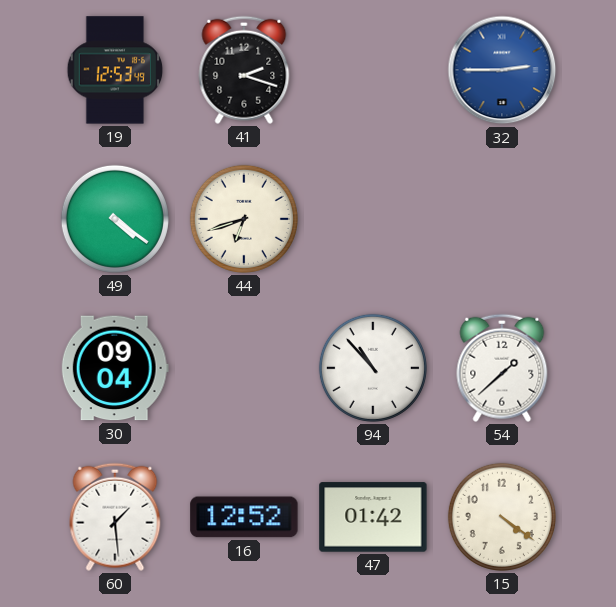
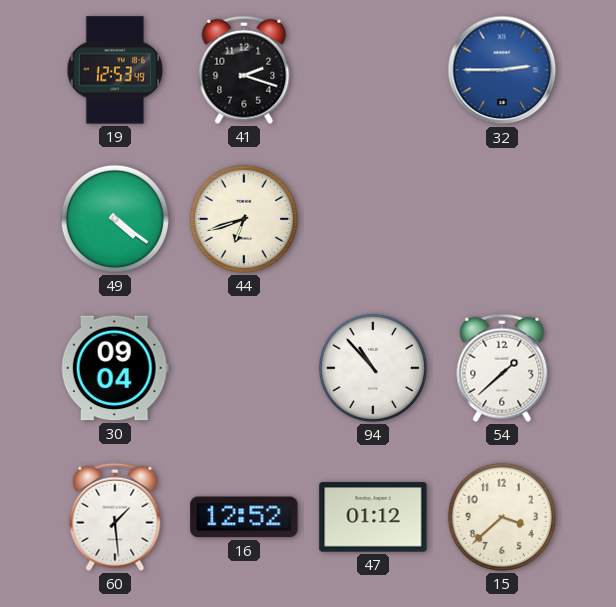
47: 01:42 -> 01:12 (373, 517)
15: 4:21 -> 3:38 (502, 517)
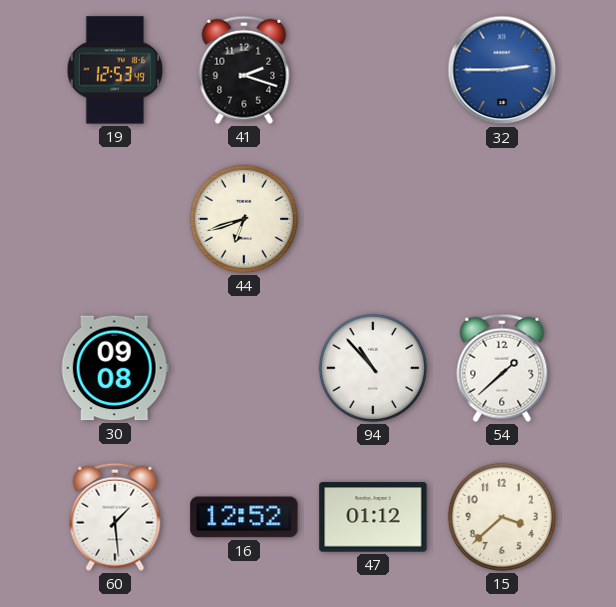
49: 4:21 -> none (115, 219)
30: 09:04 -> 09:08 (115, 368)
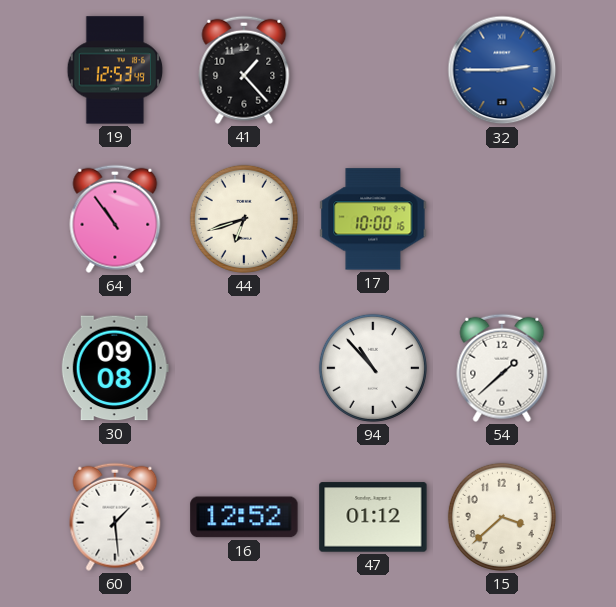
41: 2:18 -> 1:23 (244, 70)
64: none -> 10:54 (115, 219)
17: none -> 10:00 (373, 219)
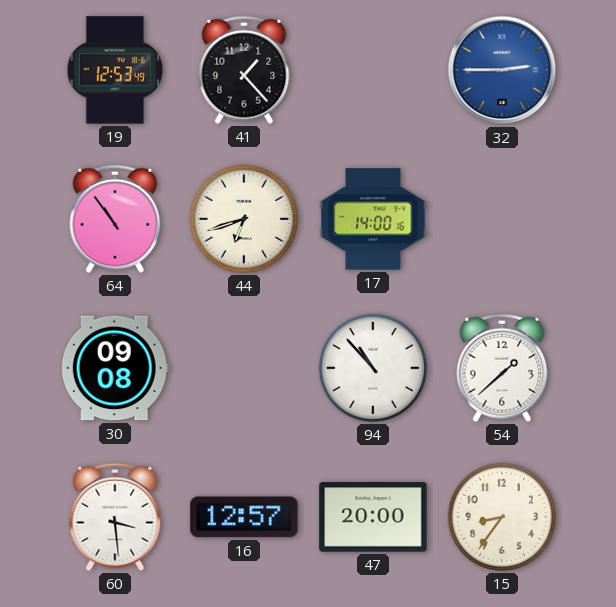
17: 10:00 -> 14:00 (373, 219)
60: 1:29 -> 3:29 (115, 517)
16: 12:52 -> 12:57 (244, 517)
47: 01:12 -> 20:00 (373, 517)
15: 3:38 -> 8:36 (502, 517)
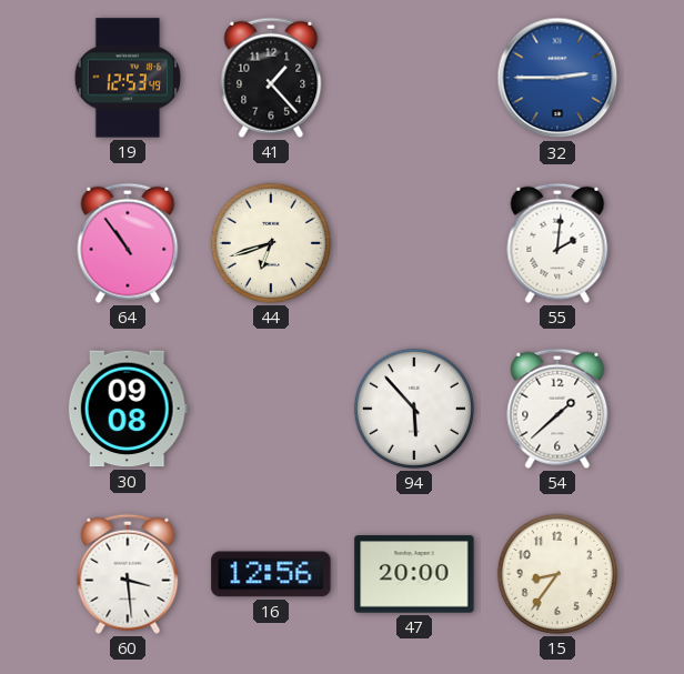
17: 14:00 -> none (373, 219)
55: none -> 2:01 (557, 243)
94: 10:53 -> 5:53 (414, 409)
16: 12:57 -> 12:56 (271, 574)
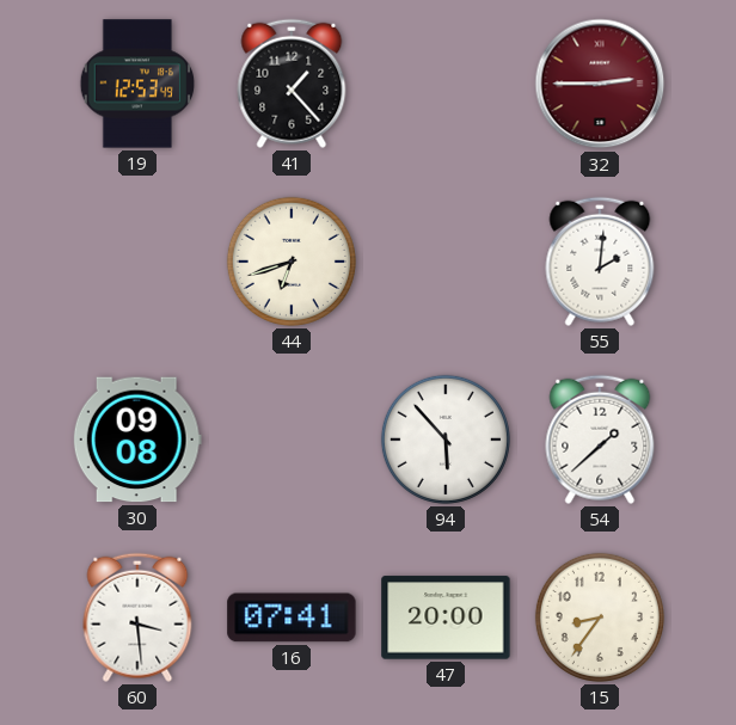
32 dial: blue -> burgundy (600, 84)
64: 10:54 -> none (128, 243)
16: 12:56 -> 07:41 (292, 618)
